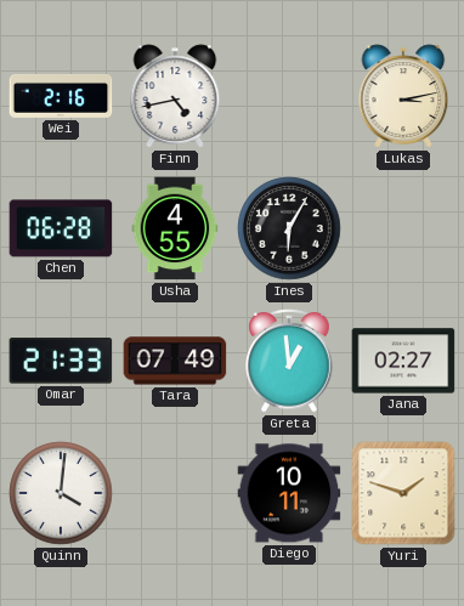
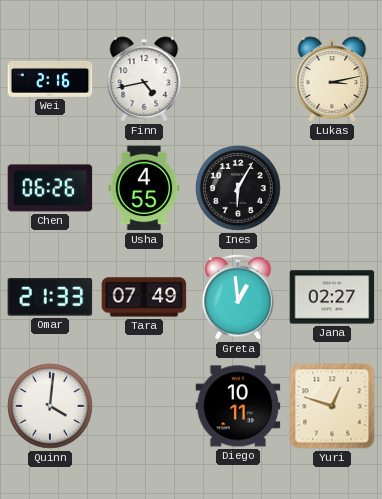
Chen: 06:28 -> 06:26 (50, 188)
Yuri: 1:48 -> 12:48 (332, 406)
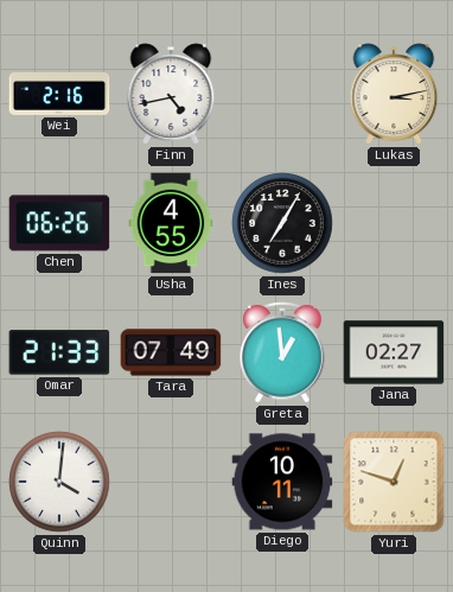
Ines: 6:05 -> 7:05 (282, 223)
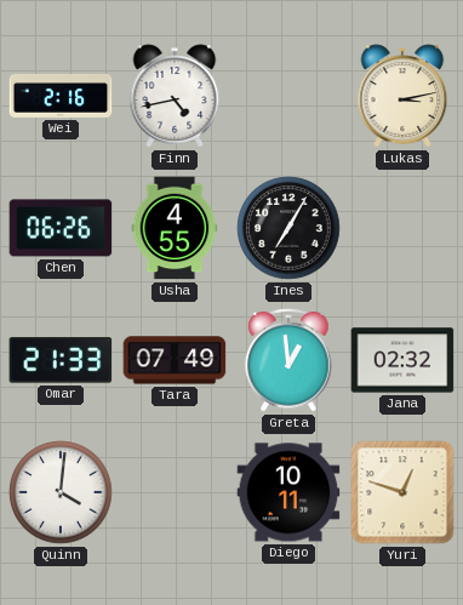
Jana: 02:27 -> 02:32 (402, 360)
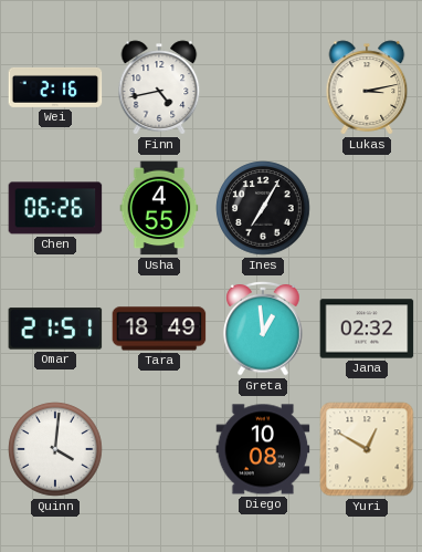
Omar: 21:33 -> 21:51 (55, 329)
Tara: 07:49 -> 18:49 (159, 329)
Diego: 10:11 -> 10:08 (263, 449)
Yuri: 12:48 -> 12:50 (367, 449)
